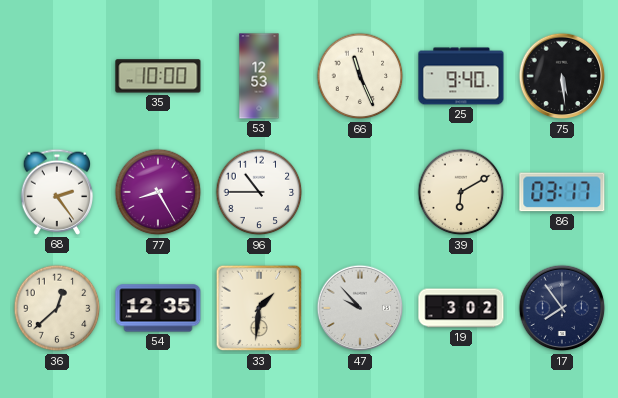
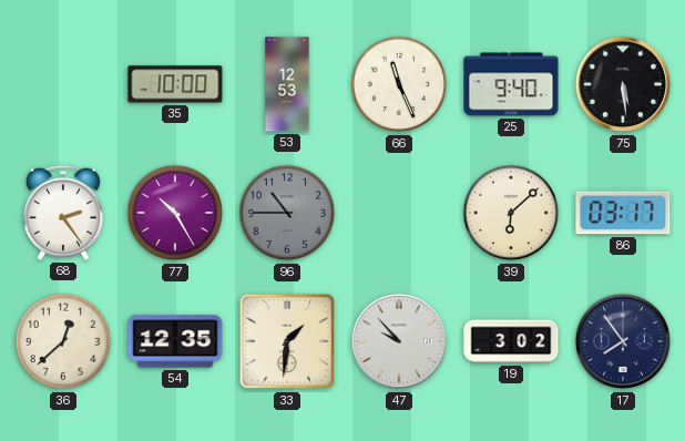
77: 8:25 -> 10:25 (175, 213)
96 dial: white -> grey (287, 213)
39: 6:10 -> 6:08 (511, 213)
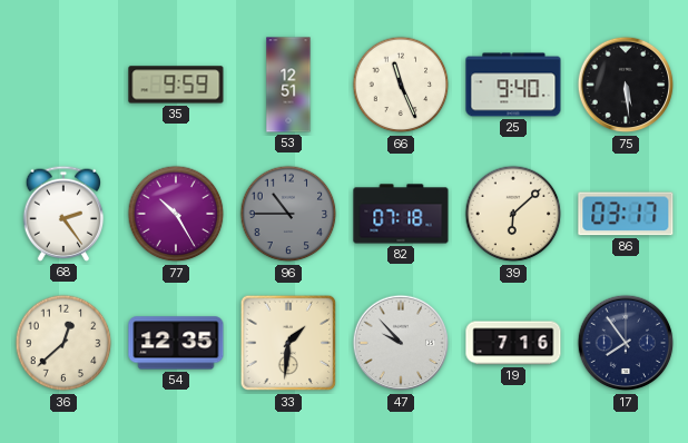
35: 10:00 -> 9:59 (176, 85)
53: 12:53 -> 12:51 (288, 85)
82: none -> 07:18 (401, 214)
19: 3:02 -> 7:16 (513, 343)
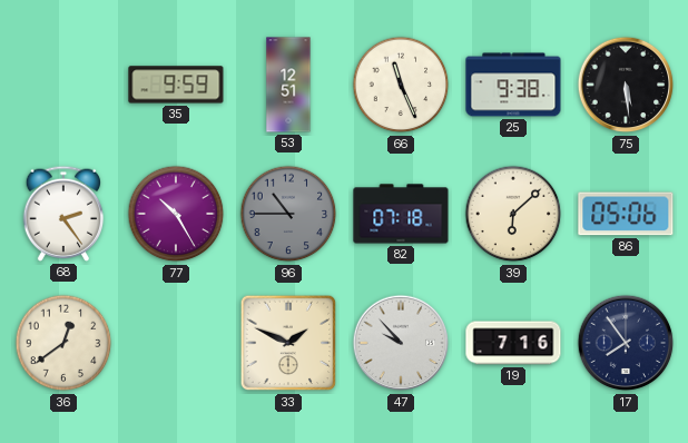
25: 9:40 -> 9:38 (513, 85)
86: 03:17 -> 05:06 (626, 214)
36: 12:38 -> 12:39 (63, 343)
54: 12:35 -> none (176, 343)
33: 1:31 -> 1:49 (288, 343)
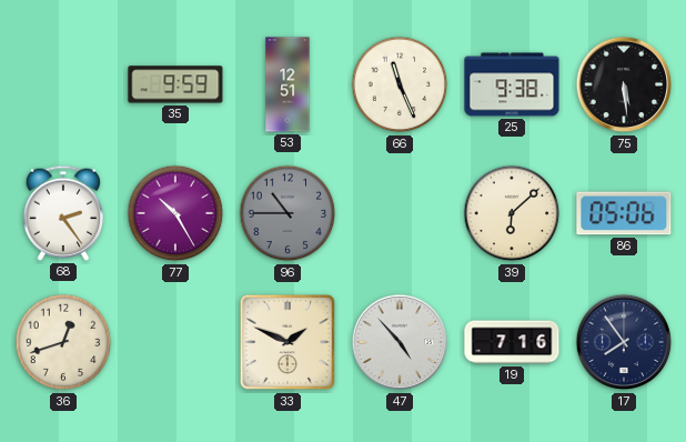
82: 07:18 -> none (401, 214)
36: 12:39 -> 12:42 (63, 342)
47: 9:53 -> 4:53 (400, 342)
